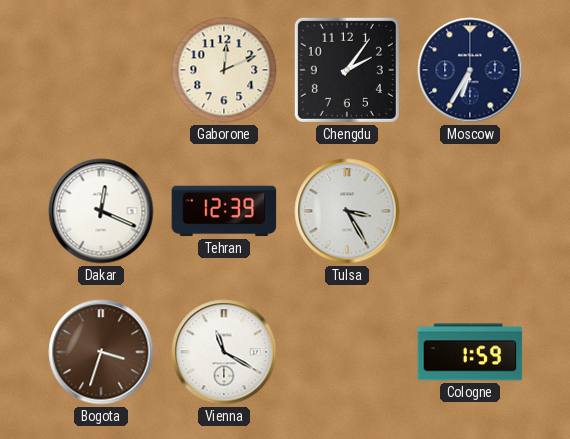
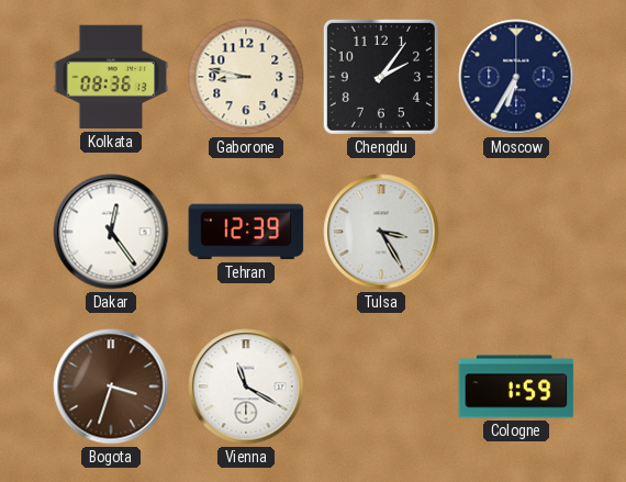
Kolkata: none -> 08:36 (111, 77)
Gaborone: 12:11 -> 8:47 (246, 77)
Dakar: 12:19 -> 12:24 (111, 232)
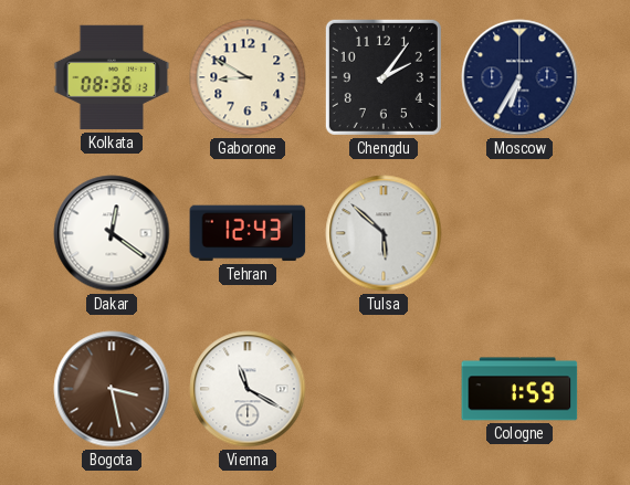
Gaborone: 8:47 -> 8:50 (248, 77)
Dakar: 12:24 -> 12:21 (112, 233)
Tehran: 12:39 -> 12:43 (248, 233)
Tulsa: 3:25 -> 5:52 (384, 233)
Bogota: 3:33 -> 3:28 (112, 389)
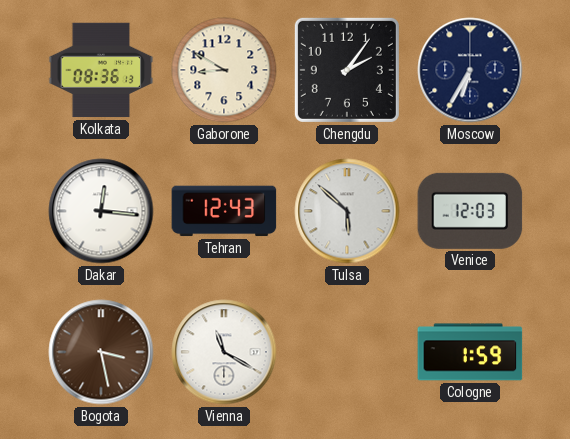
Dakar: 12:21 -> 12:16 (101, 211)
Venice: none -> 12:03 (470, 211)
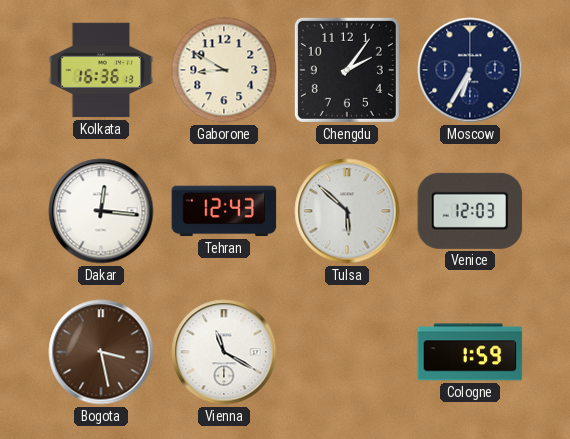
Kolkata: 08:36 -> 16:36 (101, 70)
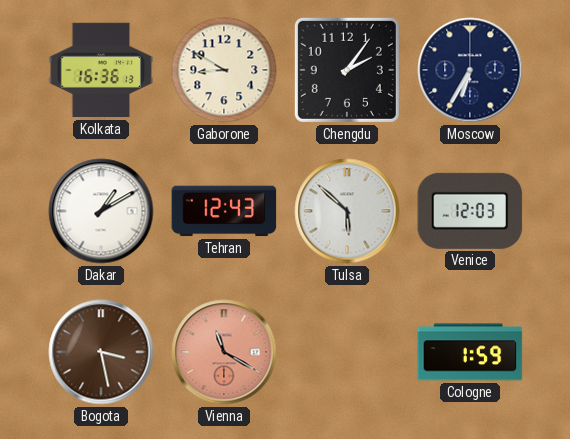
Dakar: 12:16 -> 1:10 (101, 211)
Vienna dial: white -> salmon (224, 352)
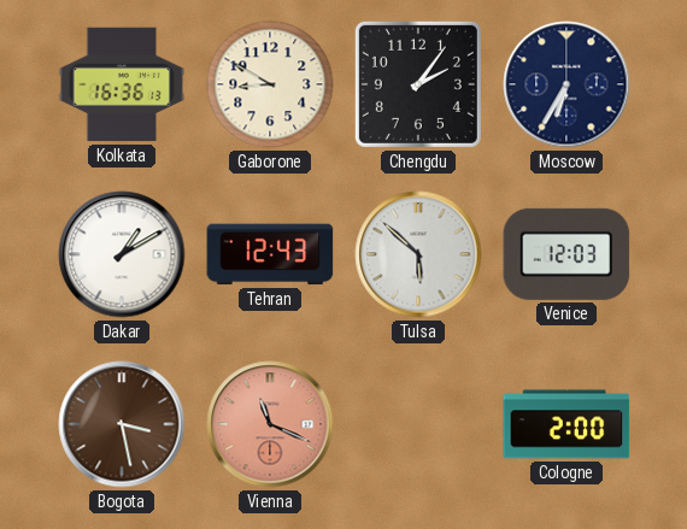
Vienna: 11:20 -> 11:19 (270, 424)
Cologne: 1:59 -> 2:00 (566, 424)
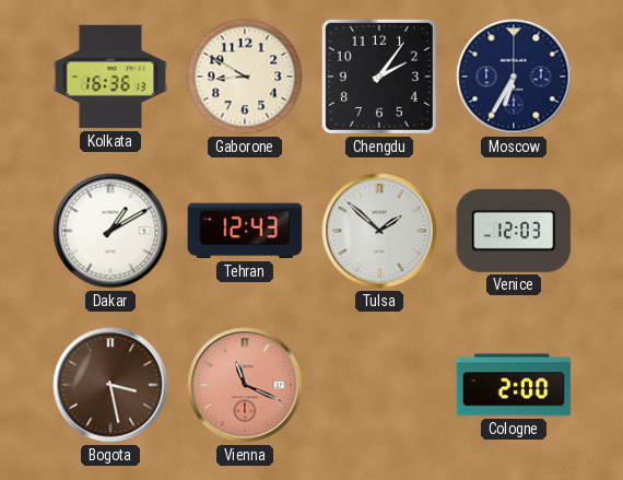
Tulsa: 5:52 -> 1:52 (379, 231)
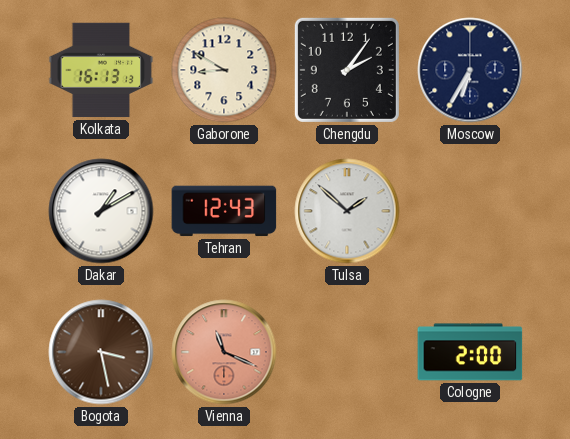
Kolkata: 16:36 -> 16:13 (101, 70)
Venice: 12:03 -> none (514, 231)
